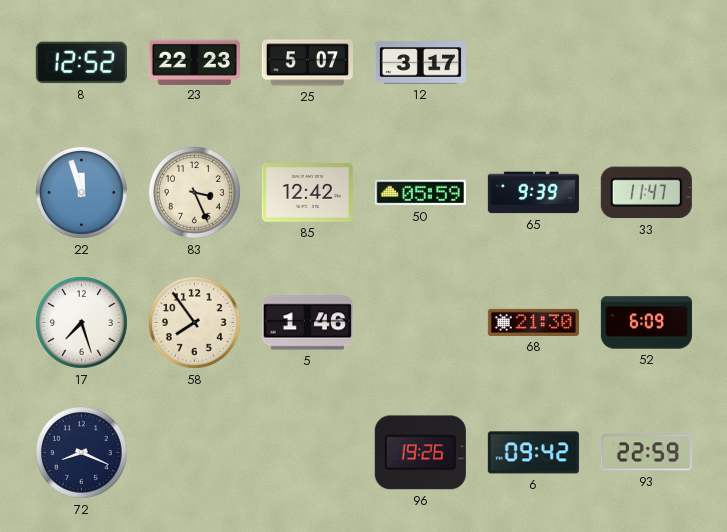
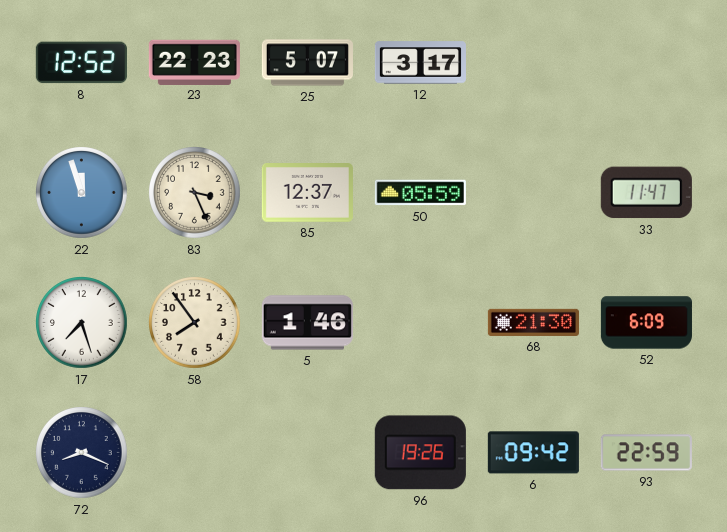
85: 12:42 -> 12:37 (307, 193)
65: 9:39 -> none (533, 193)
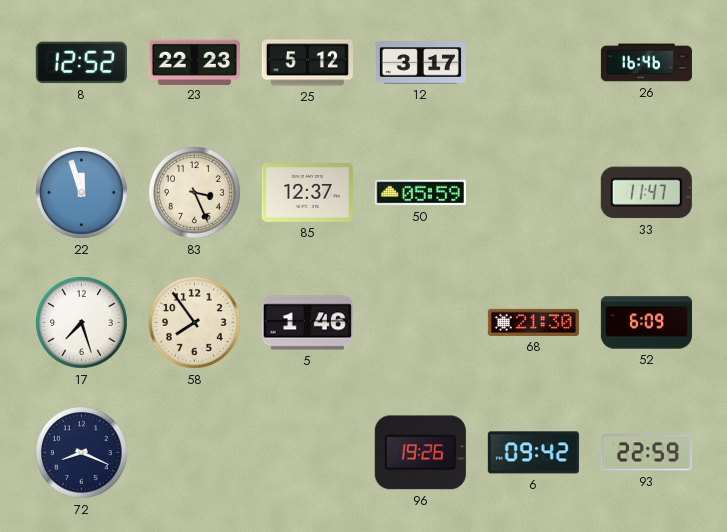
25: 5:07 -> 5:12 (307, 63)
26: none -> 16:46 (646, 63)
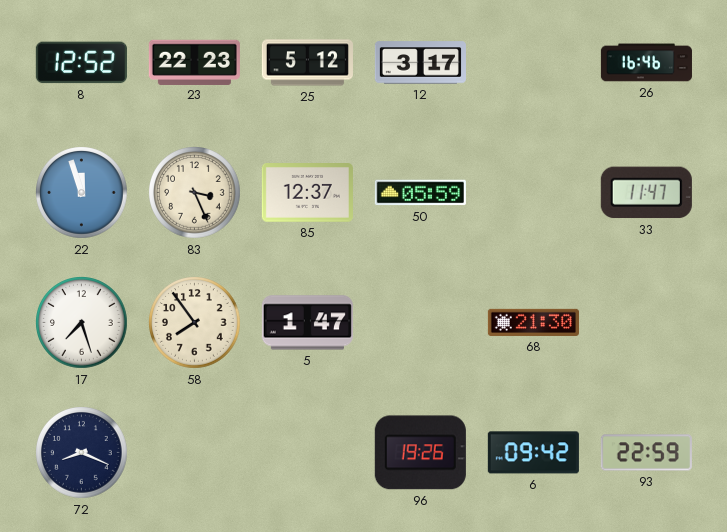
5: 1:46 -> 1:47 (307, 323)
52: 6:09 -> none (646, 323)
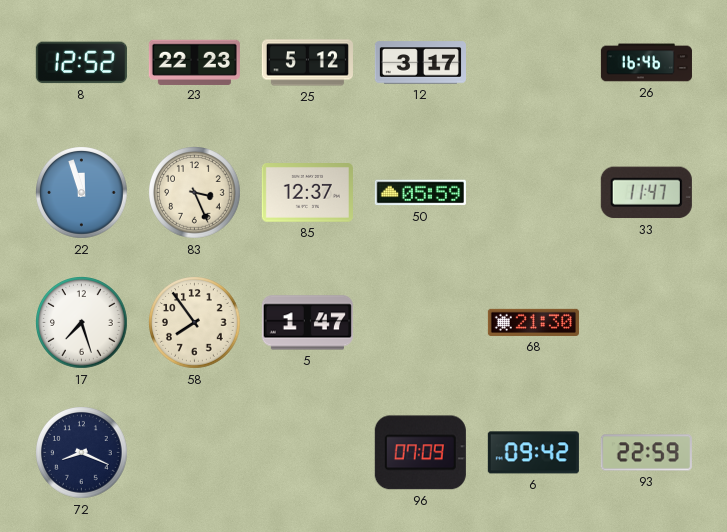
96: 19:26 -> 07:09 (420, 453)
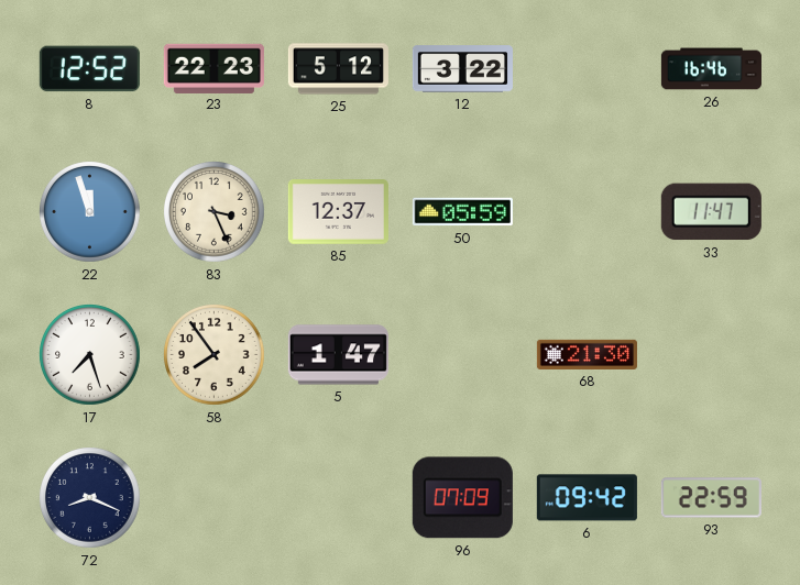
12: 3:17 -> 3:22 (462, 69)
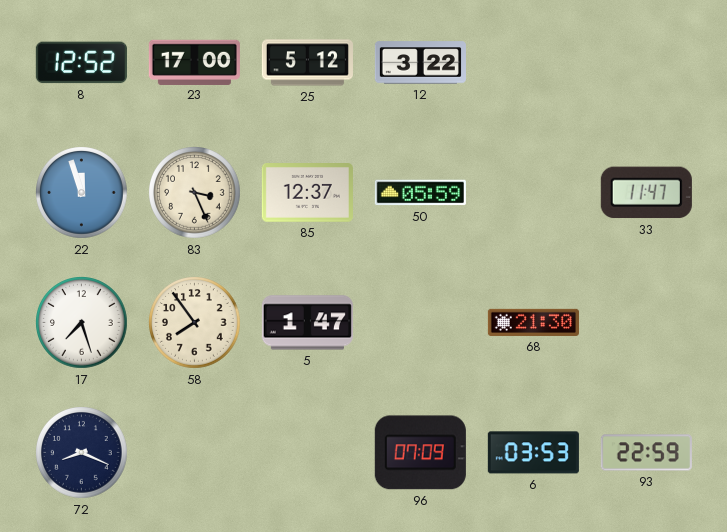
23: 22:23 -> 17:00 (194, 62)
26: 16:46 -> none (711, 69)
6: 09:42 -> 03:53 (533, 453)
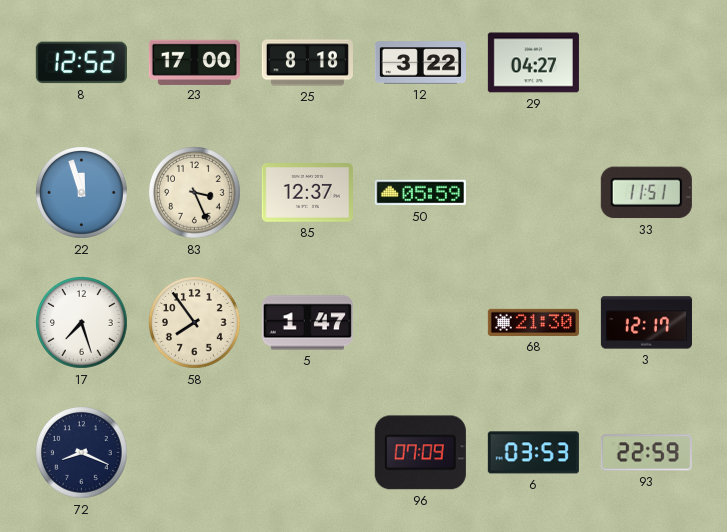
25: 5:12 -> 8:18 (307, 63)
29: none -> 04:27 (533, 63)
33: 11:47 -> 11:51 (646, 193)
3: none -> 12:17 (646, 323)
